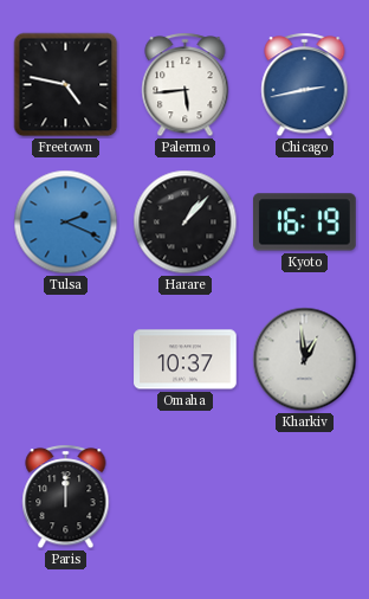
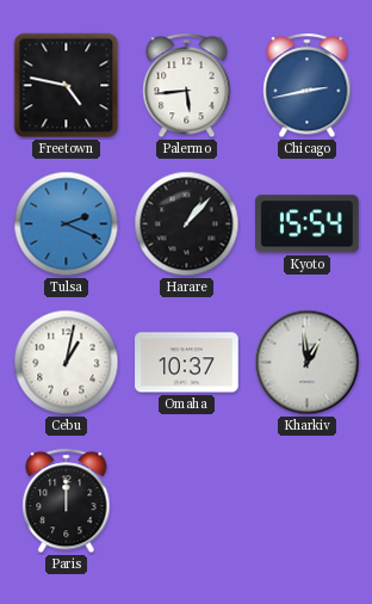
Kyoto: 16:19 -> 15:54 (308, 224)
Cebu: none -> 1:02 (67, 363)
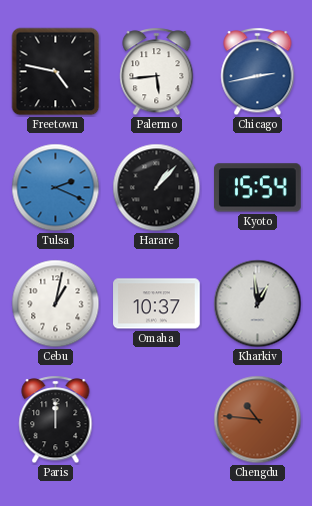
Chengdu: none -> 10:46 (258, 420)
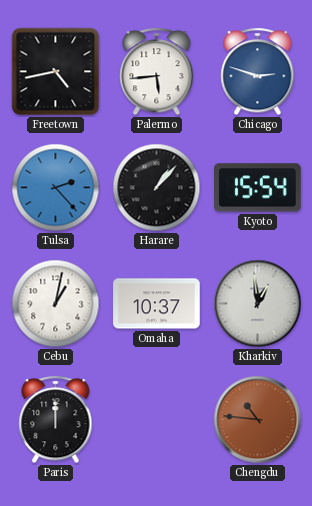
Freetown: 4:47 -> 4:43 (56, 72)
Chicago: 2:43 -> 2:48 (258, 72)
Tulsa: 2:19 -> 2:23 (56, 188)
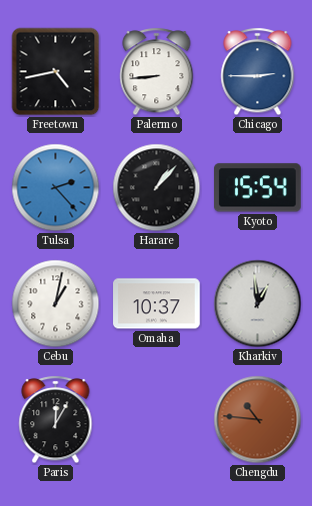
Palermo: 5:44 -> 8:44 (157, 72)
Chicago: 2:48 -> 2:45 (258, 72)
Paris: 12:00 -> 12:05 (56, 420)
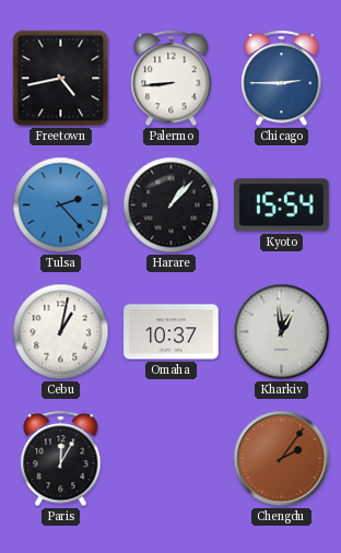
Chengdu: 10:46 -> 2:06 (282, 459)
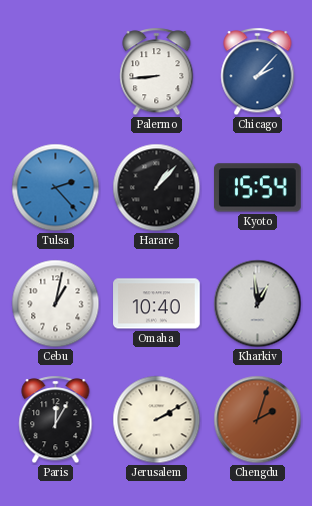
Freetown: 4:43 -> none (61, 79)
Chicago: 2:45 -> 2:07 (258, 72)
Omaha: 10:37 -> 10:40 (157, 304)
Jerusalem: none -> 2:10 (157, 420)
Chengdu: 2:06 -> 2:03 (258, 420)
